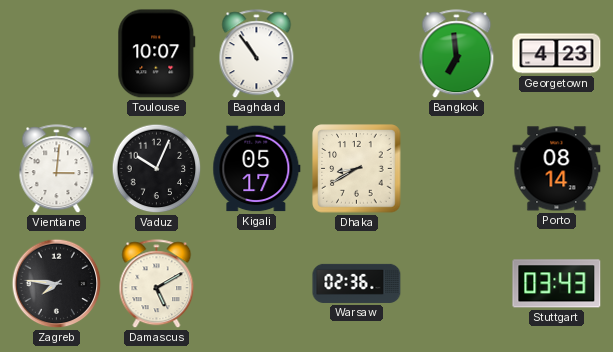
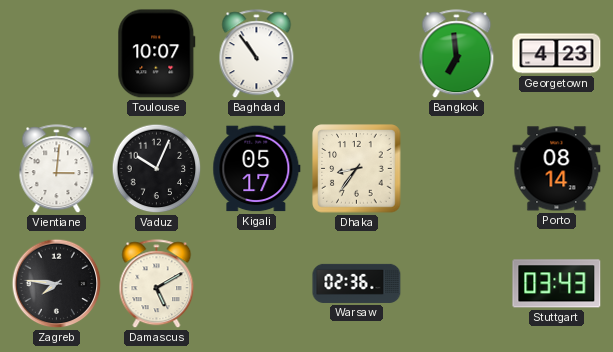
Dhaka: 8:40 -> 8:36 (357, 169)
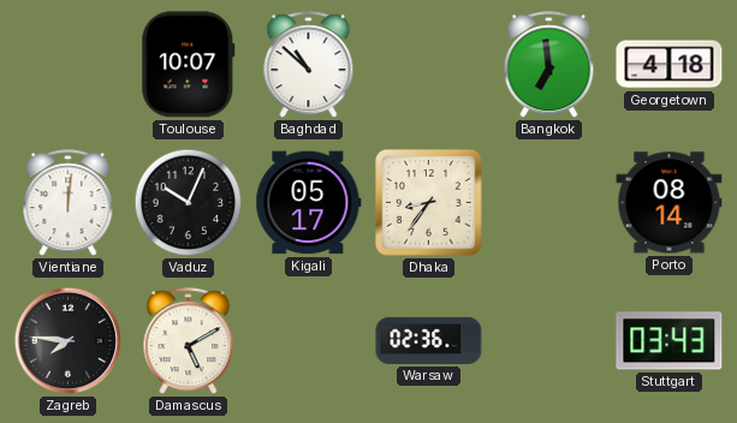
Baghdad: 10:54 -> 10:52 (309, 65)
Georgetown: 4:23 -> 4:18 (670, 65)
Vientiane: 3:01 -> 12:01 (69, 203)
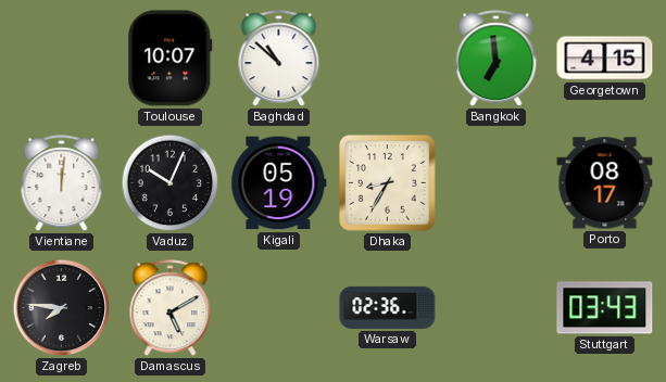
Georgetown: 4:18 -> 4:15 (605, 59)
Kigali: 05:17 -> 05:19 (279, 183)
Dhaka: 8:36 -> 8:35 (388, 183)
Porto: 08:14 -> 08:17 (605, 183)
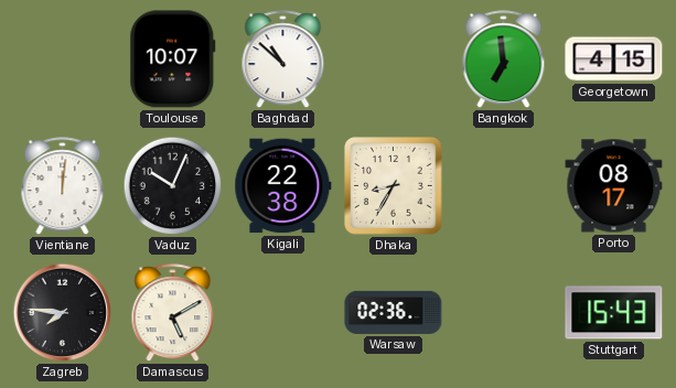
Kigali: 05:19 -> 22:38 (283, 186)
Stuttgart: 03:43 -> 15:43 (614, 313)
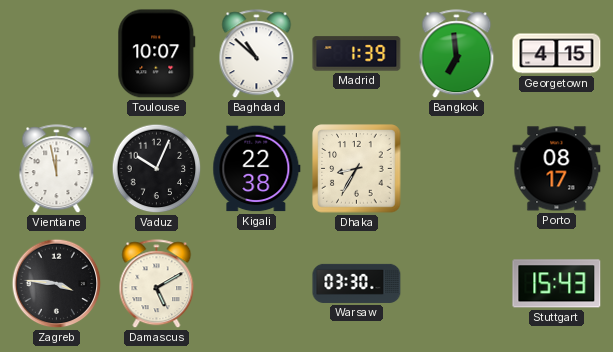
Madrid: none -> 1:39 (357, 54)
Vientiane: 12:01 -> 11:58 (57, 169)
Zagreb: 7:46 -> 3:46 (57, 284)
Warsaw: 02:36 -> 03:30 (357, 283)
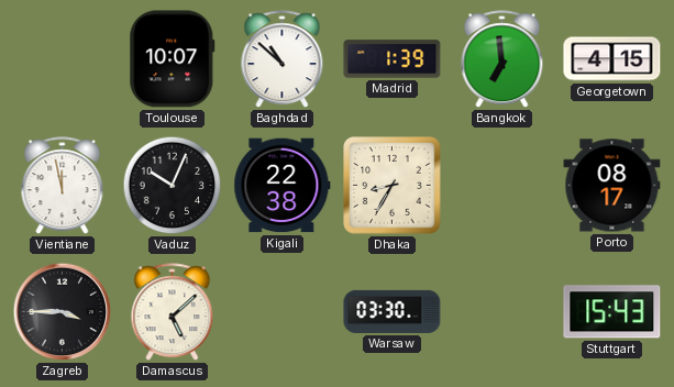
Zagreb: 3:46 -> 3:45 (63, 312)
Damascus: 5:10 -> 5:08 (173, 312)
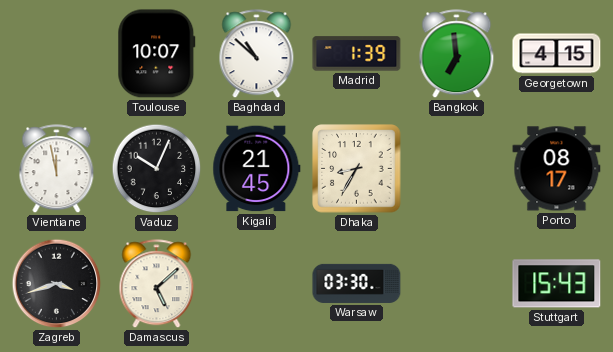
Kigali: 22:38 -> 21:45 (257, 169)
Zagreb: 3:45 -> 3:42 (57, 284)
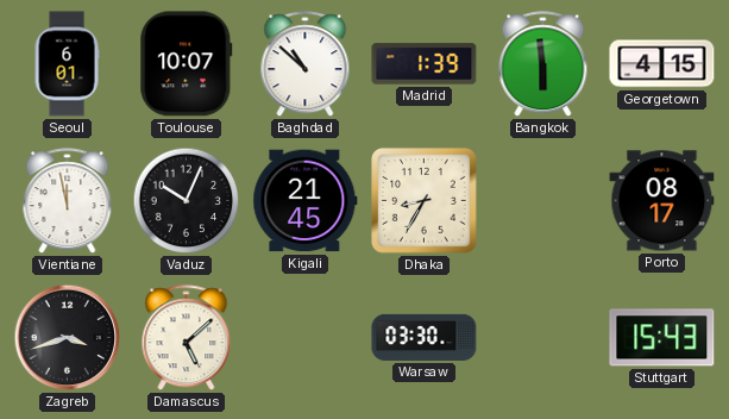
Seoul: none -> 6:01 (67, 64)
Bangkok: 6:59 -> 5:59 (543, 64)
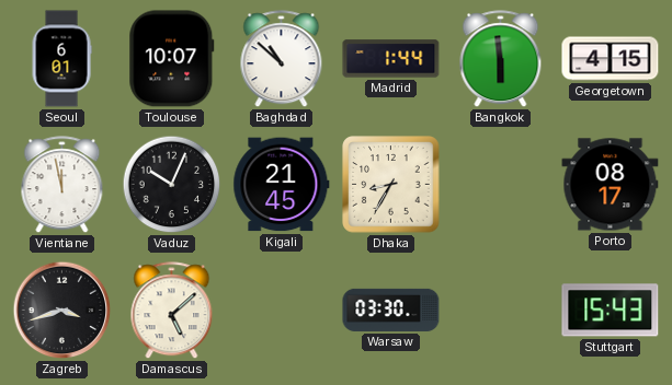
Madrid: 1:39 -> 1:44 (391, 59)
